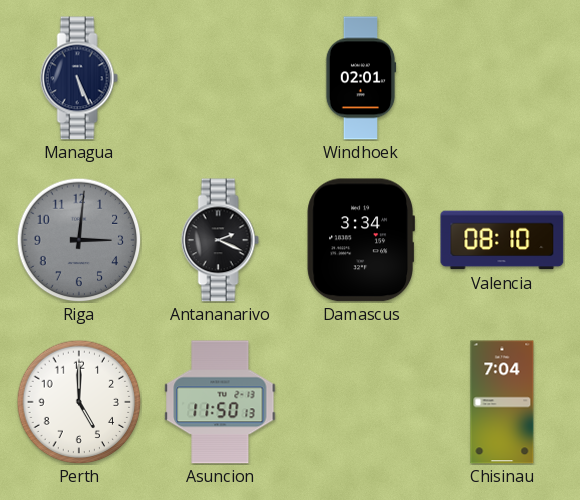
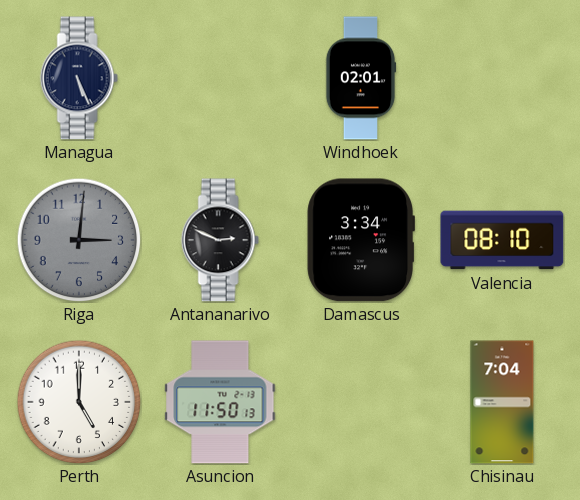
Antananarivo: 2:19 -> 2:49 (220, 240)
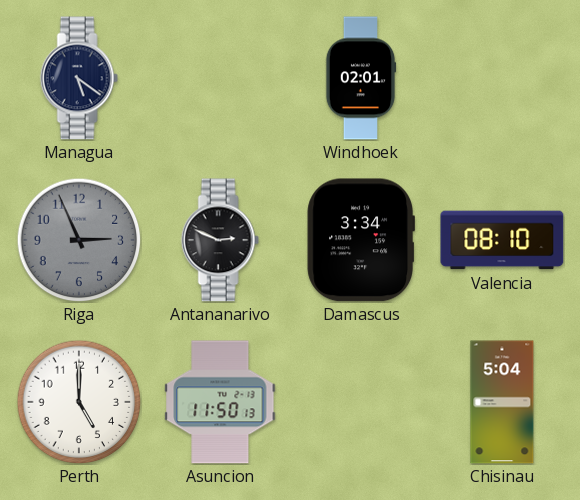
Managua: 5:26 -> 5:21 (79, 78)
Riga: 3:01 -> 2:56 (79, 240)
Chisinau: 7:04 -> 5:04 (502, 402)
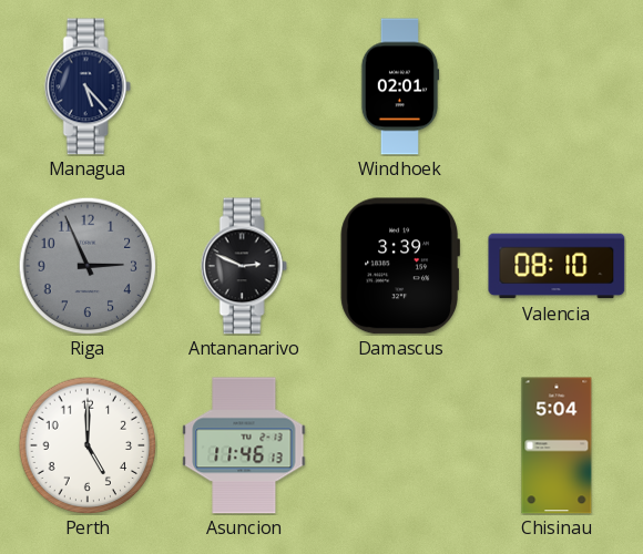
Managua: 5:21 -> 5:23 (88, 86)
Damascus: 3:34 -> 3:39 (400, 266)
Asuncion: 11:50 -> 11:46 (244, 445)
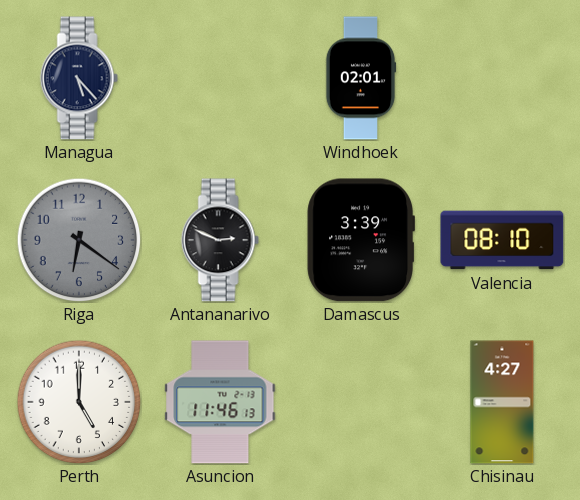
Riga: 2:56 -> 6:21 (79, 240)
Chisinau: 5:04 -> 4:27 (502, 402)
